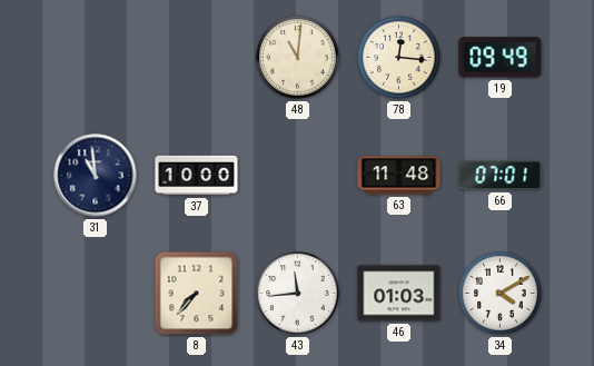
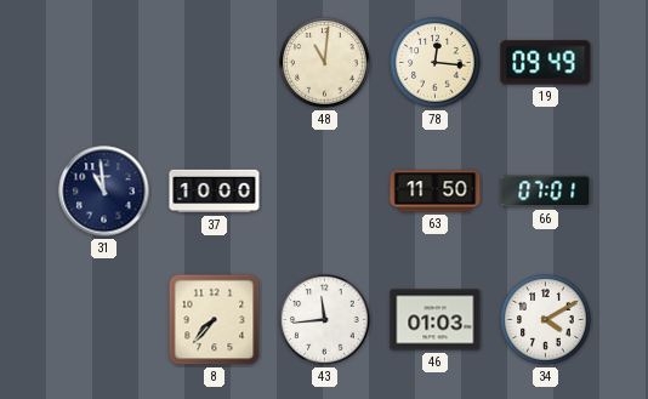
63: 11:48 -> 11:50 (436, 192)
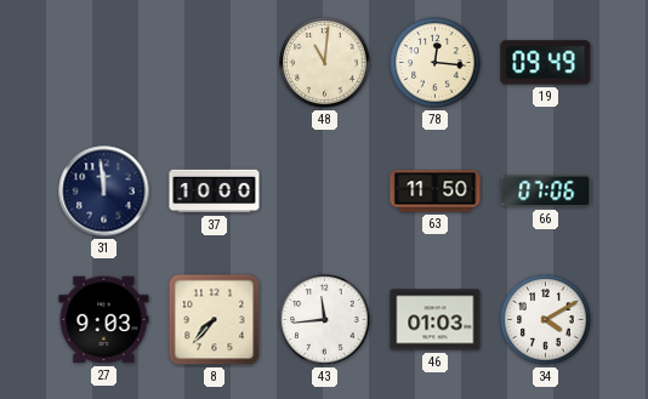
31: 10:59 -> 11:59 (104, 192)
66: 07:01 -> 07:06 (546, 192)
27: none -> 9:03 (104, 320)
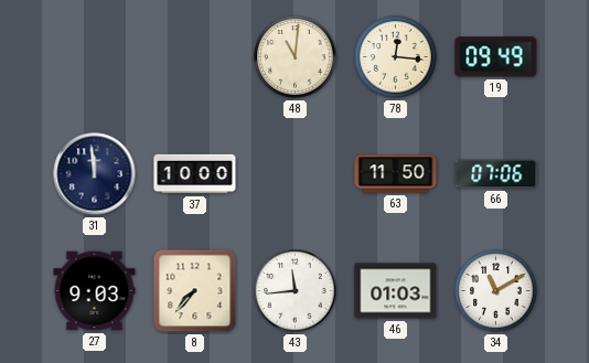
34: 4:10 -> 11:10 (496, 291)
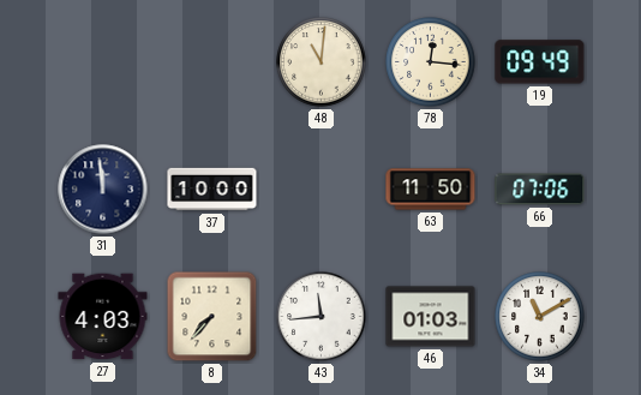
27: 9:03 -> 4:03 (103, 317)
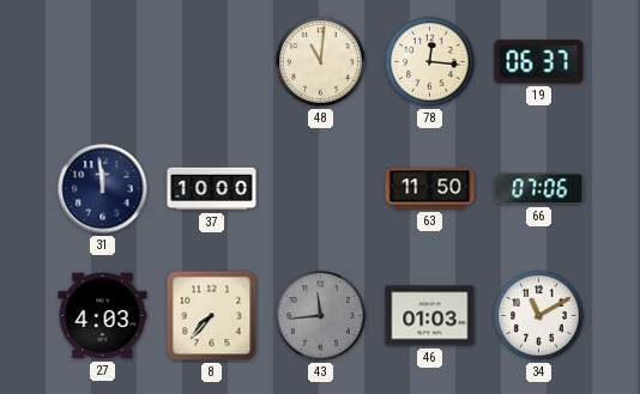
19: 09:49 -> 06:37 (539, 62)
43 dial: white -> grey (321, 316)
